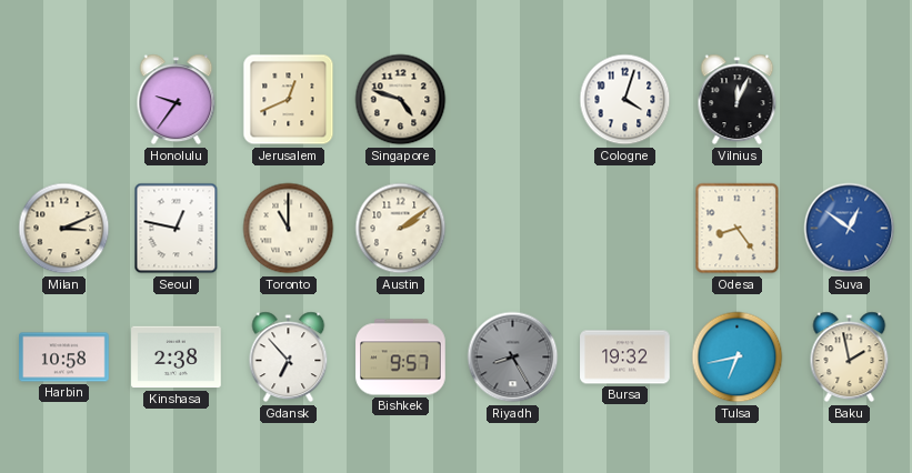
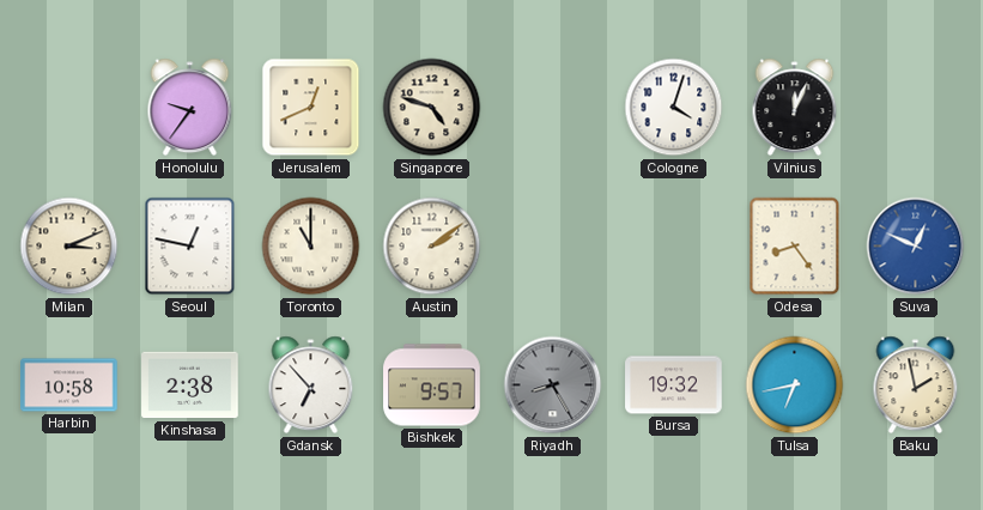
Suva: 12:51 -> 12:49 (916, 247)
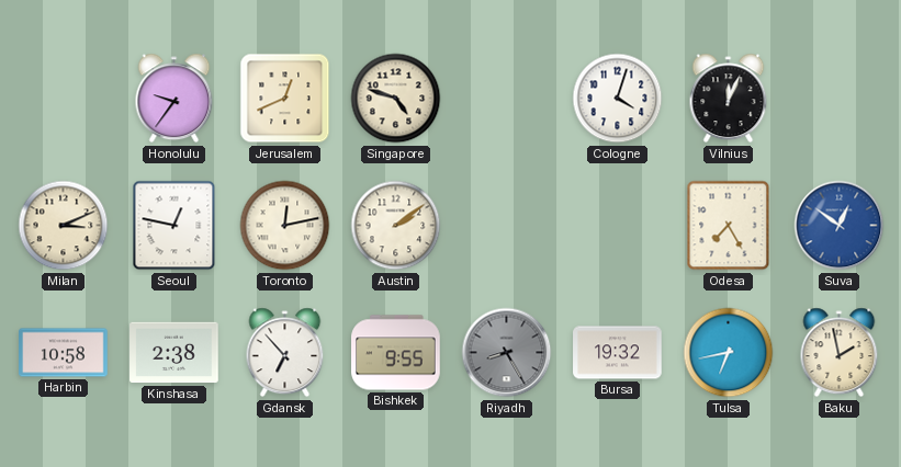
Toronto: 11:00 -> 12:13 (285, 226)
Odesa: 8:24 -> 7:25 (729, 226)
Suva: 12:49 -> 12:51 (840, 226)
Bishkek: 9:57 -> 9:55 (396, 353)
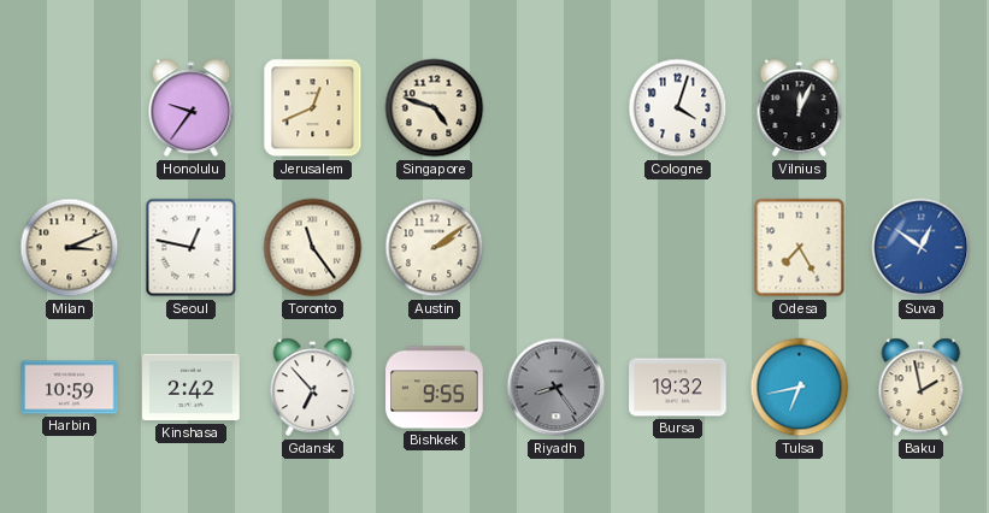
Toronto: 12:13 -> 11:24 (313, 248)
Harbin: 10:58 -> 10:59 (70, 388)
Kinshasa: 2:38 -> 2:42 (192, 388)
Riyadh: 8:25 -> 8:24 (557, 388)
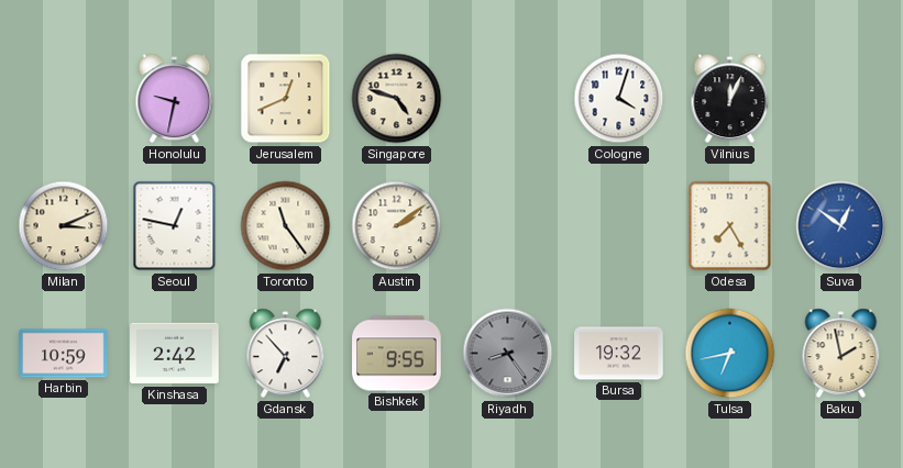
Honolulu: 9:36 -> 9:32 (175, 99)
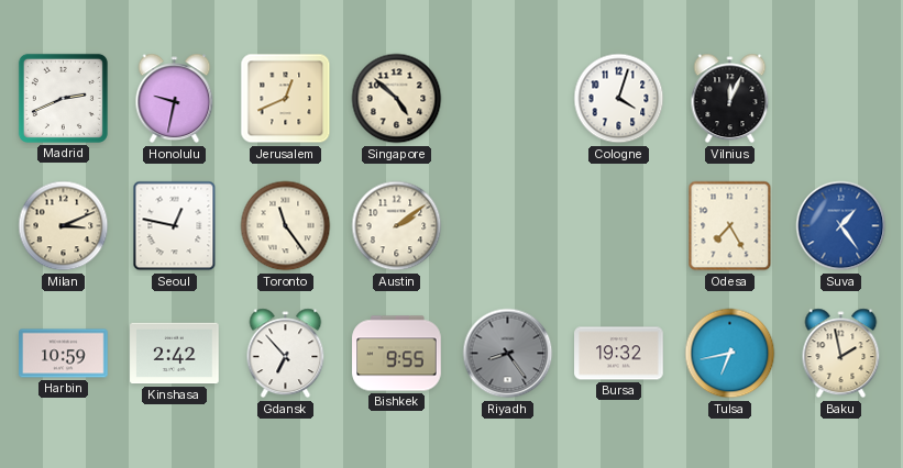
Madrid: none -> 2:41 (63, 98)
Singapore: 4:48 -> 4:52 (397, 99)
Suva: 12:51 -> 1:24 (841, 226)
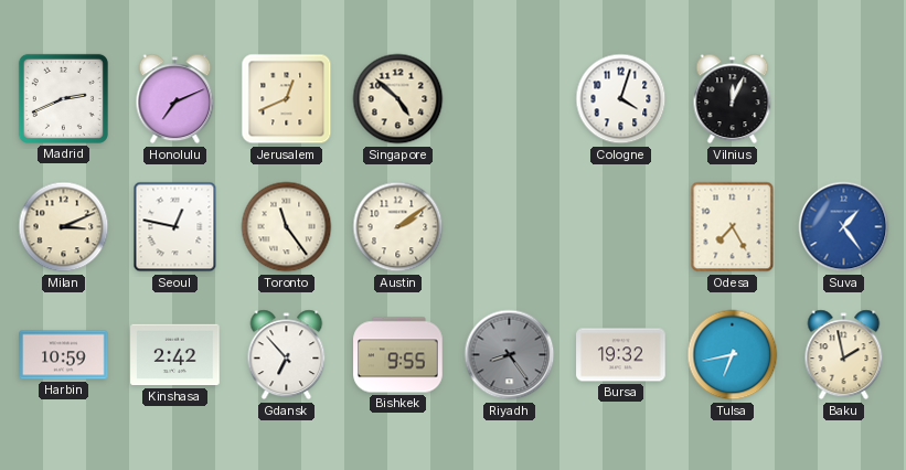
Honolulu: 9:32 -> 7:11 (175, 99)
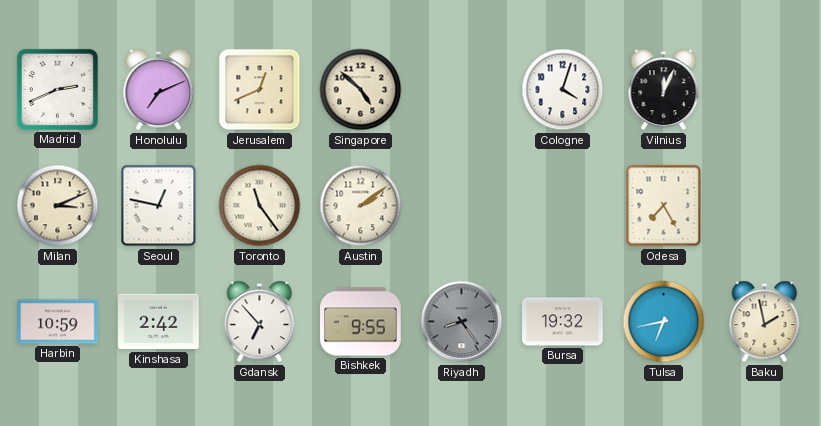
Suva: 1:24 -> none (844, 227)
